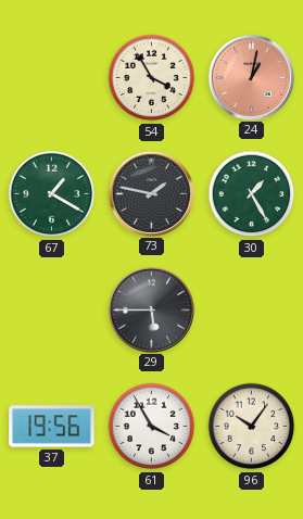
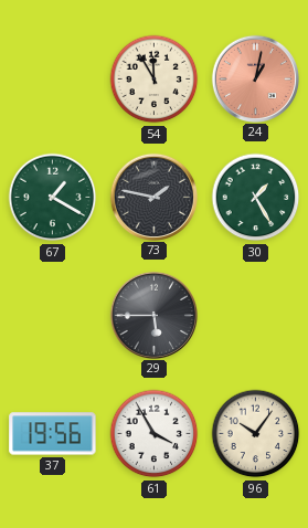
54: 3:55 -> 11:55 (155, 80)
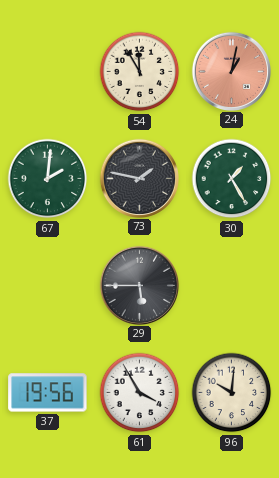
67: 1:20 -> 2:01 (48, 179)
96: 10:06 -> 10:01 (232, 393)
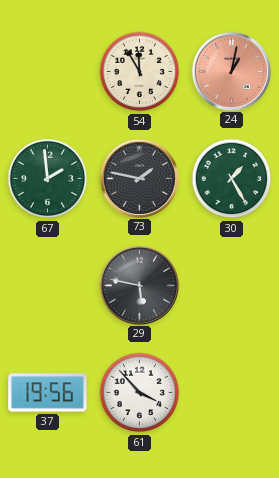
67: 2:01 -> 1:59 (48, 179)
29: 5:45 -> 5:47 (139, 285)
61: 3:55 -> 3:53 (140, 393)
96: 10:01 -> none (232, 393)
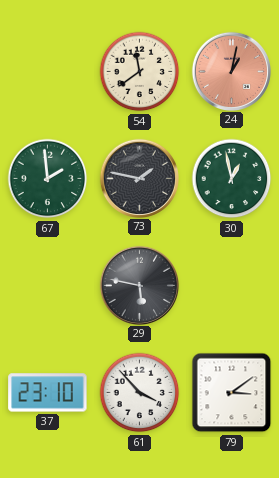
54: 11:55 -> 11:39 (140, 72)
30: 1:25 -> 12:58 (232, 179)
37: 19:56 -> 23:10 (48, 393)
79: none -> 3:09 (232, 393)
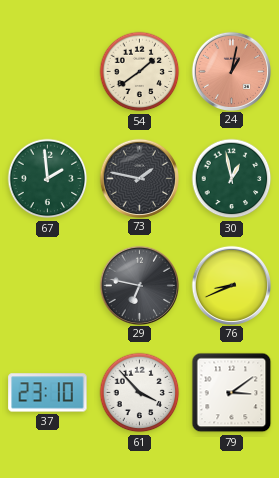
54: 11:39 -> 1:39 (140, 72)
29: 5:47 -> 6:47 (139, 285)
76: none -> 8:41 (231, 285)
